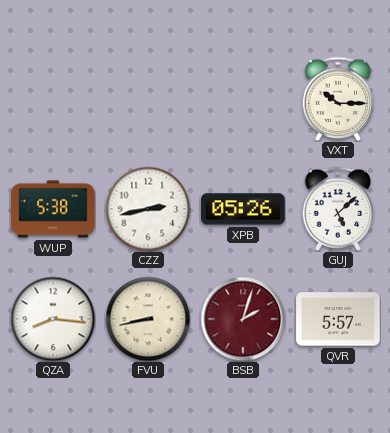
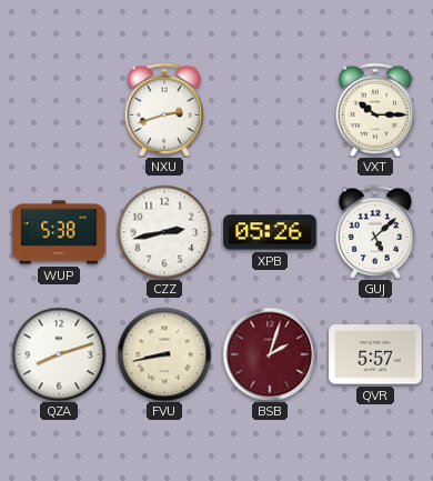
NXU: none -> 2:42 (164, 109)
QZA: 8:16 -> 8:12 (59, 354)
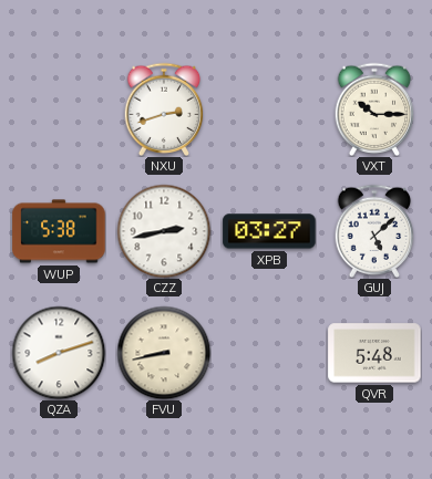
XPB: 05:26 -> 03:27 (269, 231)
BSB: 2:03 -> none (270, 354)
QVR: 5:57 -> 5:48 (374, 353)
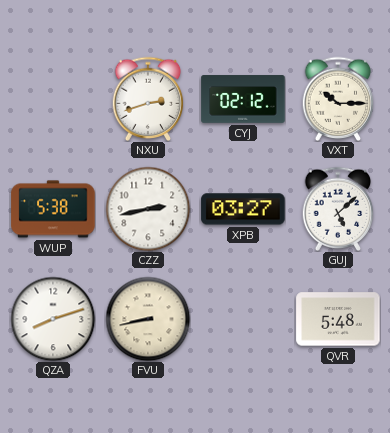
CYJ: none -> 02:12 (243, 99)
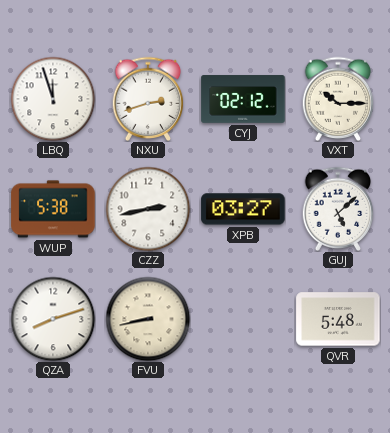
LBQ: none -> 11:57 (53, 99)
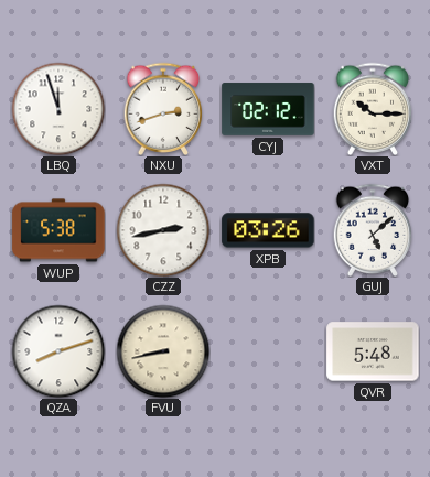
XPB: 03:27 -> 03:26 (268, 230)
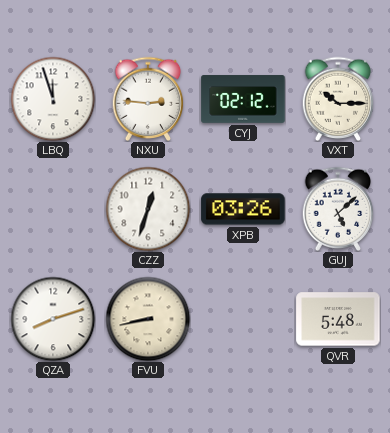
NXU: 2:42 -> 2:46 (148, 98)
WUP: 5:38 -> none (58, 230)
CZZ: 2:43 -> 12:33 (148, 209)
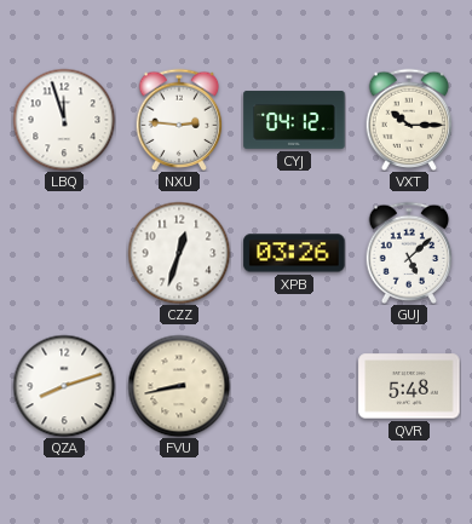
CYJ: 02:12 -> 04:12 (294, 120)
